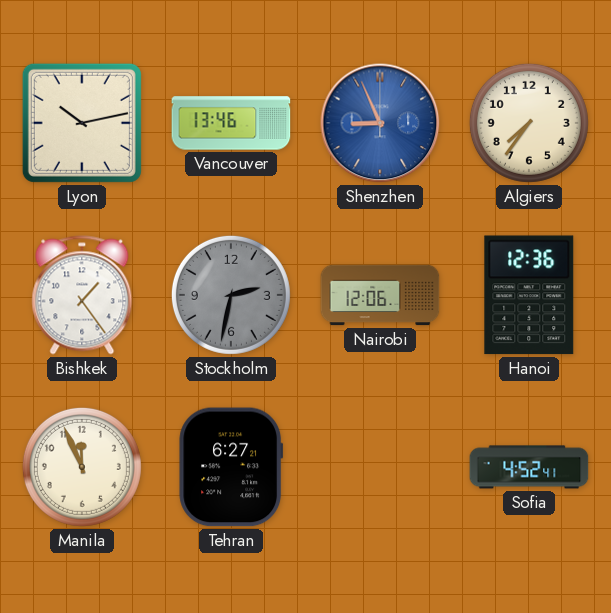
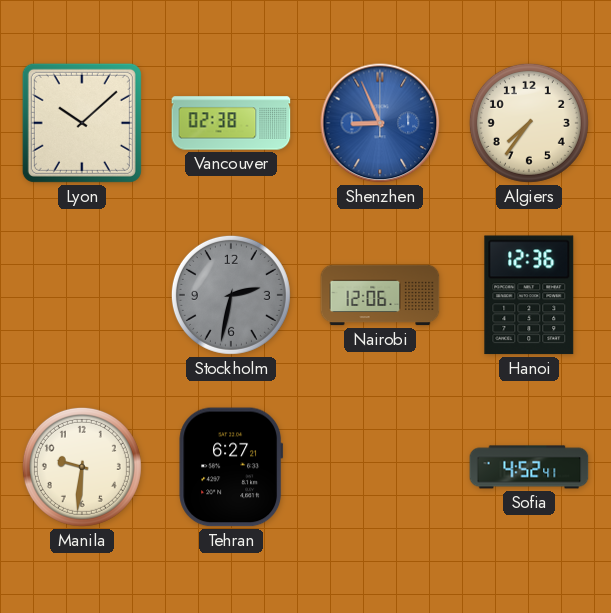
Lyon: 10:13 -> 10:08 (82, 123)
Vancouver: 13:46 -> 02:38 (231, 123)
Bishkek: 1:24 -> none (82, 295)
Manila: 11:56 -> 9:31 (82, 467)
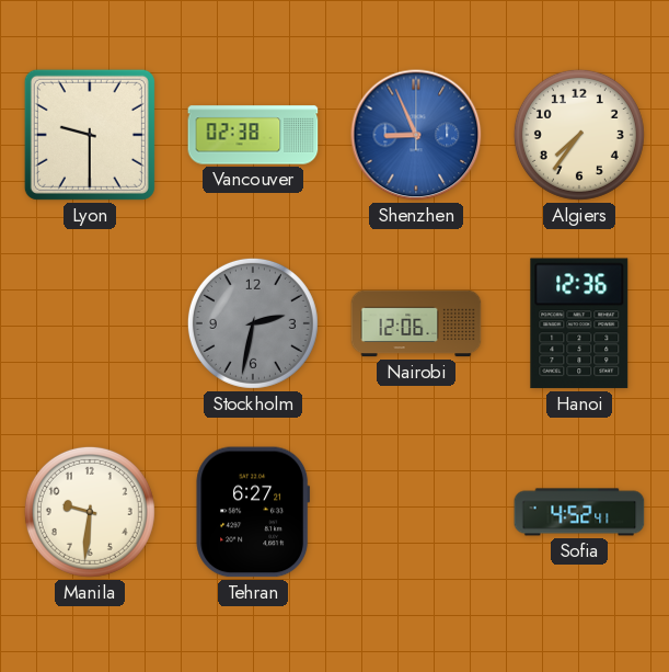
Lyon: 10:08 -> 9:30 (90, 135)
